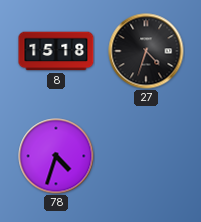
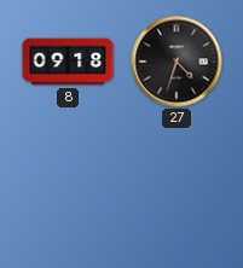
8: 15:18 -> 09:18 (68, 62)
78: 4:33 -> none (56, 156)
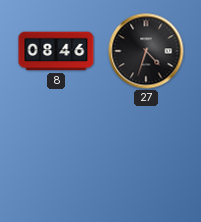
8: 09:18 -> 08:46 (56, 51)
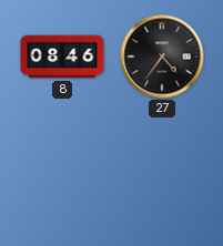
27: 4:33 -> 4:36 (162, 57)
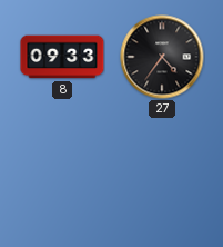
8: 08:46 -> 09:33 (62, 57)
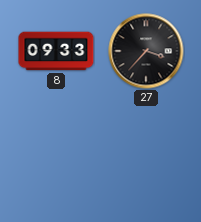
27: 4:36 -> 3:37 (146, 51)
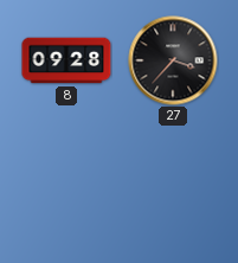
8: 09:33 -> 09:28 (66, 60)
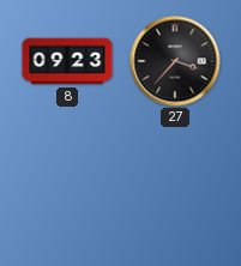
8: 09:28 -> 09:23 (67, 61)
